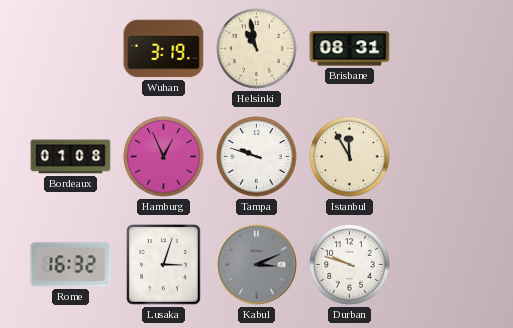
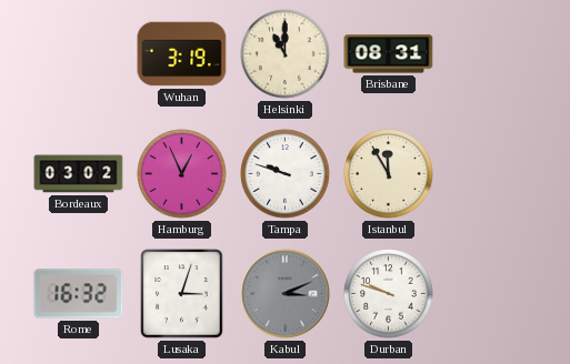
Helsinki: 10:58 -> 11:00 (286, 54)
Bordeaux: 01:08 -> 03:02 (79, 174)
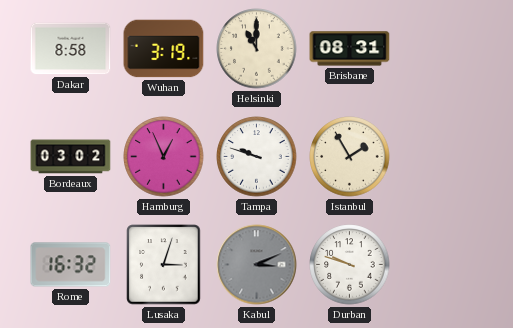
Dakar: none -> 8:58 (71, 49)
Istanbul: 11:55 -> 1:55 (350, 157)
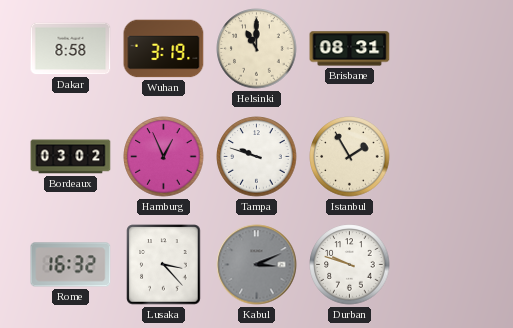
Lusaka: 3:03 -> 3:23 (164, 265)
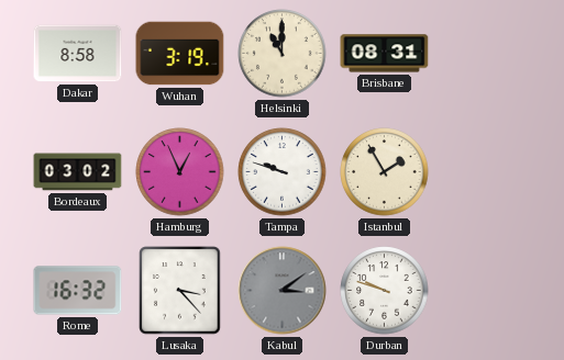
Kabul: 3:11 -> 3:09 (283, 291)
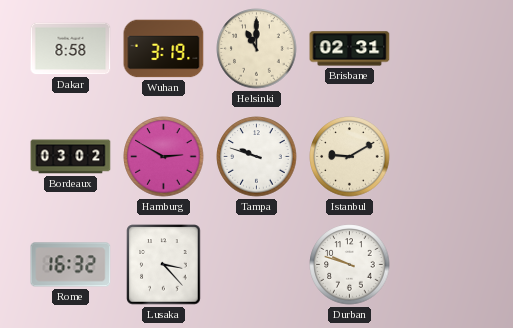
Brisbane: 08:31 -> 02:31 (350, 49)
Hamburg: 12:56 -> 2:50 (164, 157)
Istanbul: 1:55 -> 9:10 (350, 157)
Kabul: 3:09 -> none (283, 291)
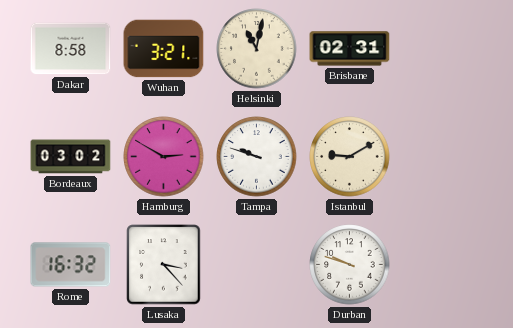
Wuhan: 3:19 -> 3:21 (164, 49)
Helsinki: 11:00 -> 11:02 (257, 49)
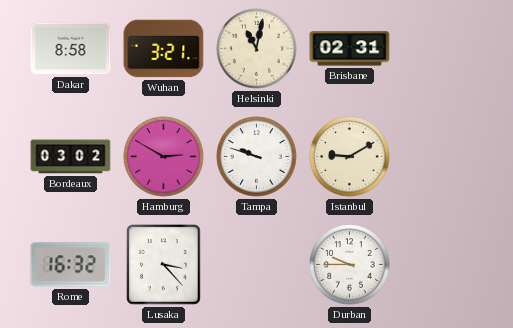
Durban: 9:48 -> 9:45 (350, 265)
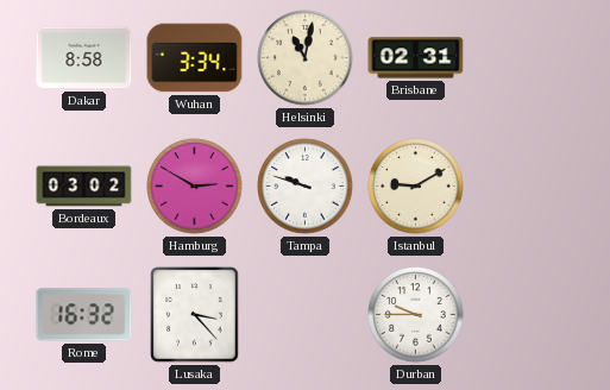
Wuhan: 3:21 -> 3:34 (195, 58)
